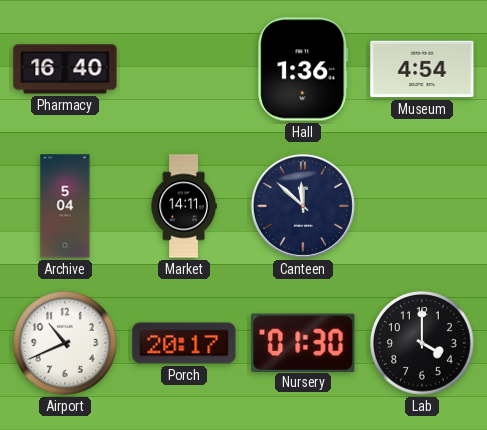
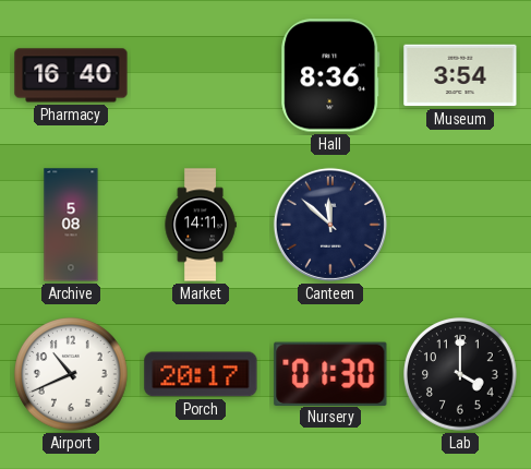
Hall: 1:36 -> 8:36 (330, 75)
Museum: 4:54 -> 3:54 (460, 75)
Archive: 5:04 -> 5:08 (71, 225)
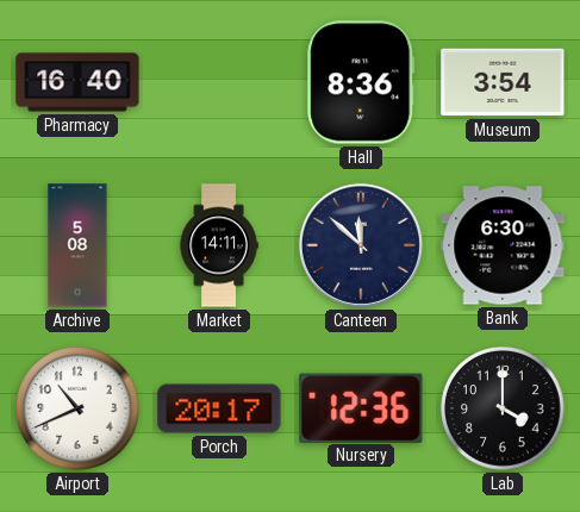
Bank: none -> 6:30 (503, 245)
Nursery: 01:30 -> 12:36 (361, 407)
